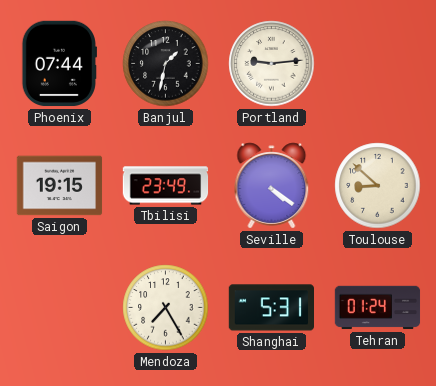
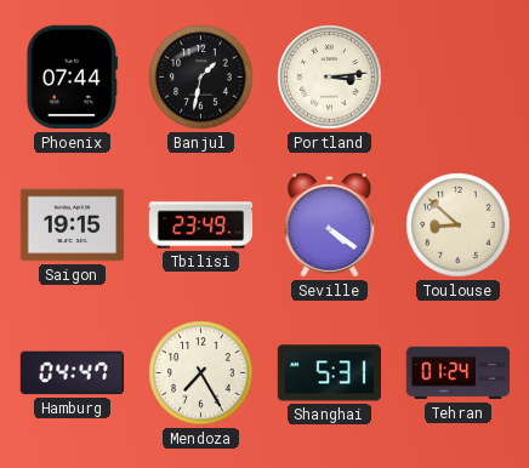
Portland: 9:14 -> 3:14 (330, 78)
Hamburg: none -> 04:47 (73, 373)
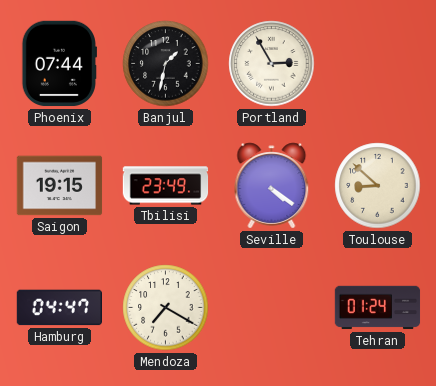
Portland: 3:14 -> 2:55 (272, 64)
Mendoza: 7:25 -> 7:20 (166, 308)
Shanghai: 5:31 -> none (330, 373)
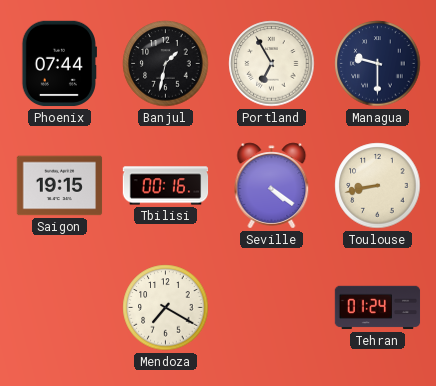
Portland: 2:55 -> 6:55 (272, 64)
Managua: none -> 9:30 (378, 64)
Tbilisi: 23:49 -> 00:16 (166, 186)
Toulouse: 8:52 -> 8:43 (378, 186)
Hamburg: 04:47 -> none (60, 308)
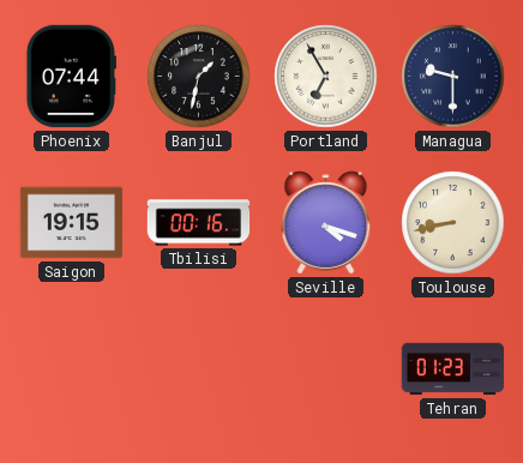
Seville: 4:21 -> 4:18 (326, 223)
Mendoza: 7:20 -> none (166, 308)
Tehran: 01:24 -> 01:23 (453, 369)
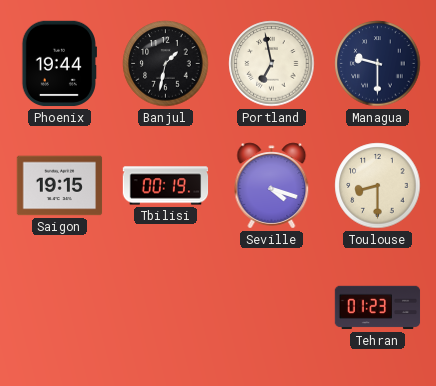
Phoenix: 07:44 -> 19:44 (59, 64)
Portland: 6:55 -> 6:58 (272, 64)
Tbilisi: 00:16 -> 00:19 (166, 186)
Toulouse: 8:43 -> 8:30 (378, 186)
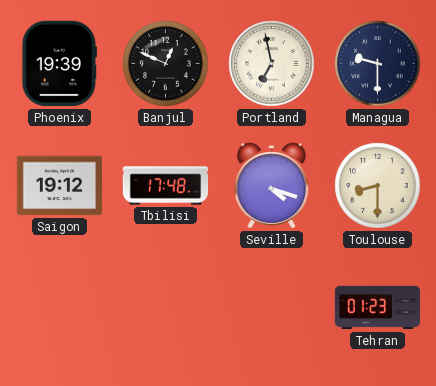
Phoenix: 19:44 -> 19:39 (59, 64)
Banjul: 1:32 -> 12:49 (166, 64)
Saigon: 19:15 -> 19:12 (60, 186)
Tbilisi: 00:19 -> 17:48 (166, 186)
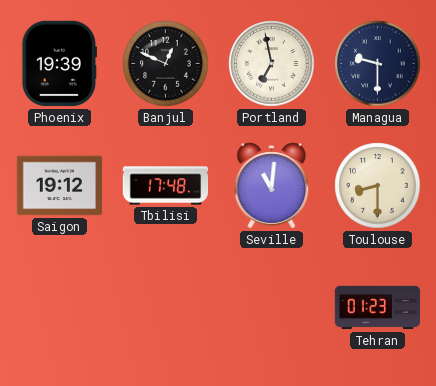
Seville: 4:18 -> 11:01 (272, 186)
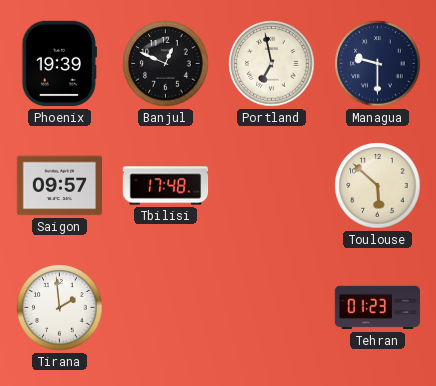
Saigon: 19:12 -> 09:57 (60, 186)
Seville: 11:01 -> none (272, 186)
Toulouse: 8:30 -> 5:52 (378, 186)
Tirana: none -> 1:59 (60, 308)
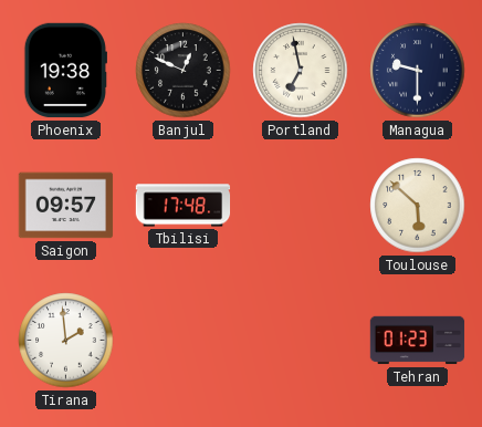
Phoenix: 19:39 -> 19:38 (65, 71)
